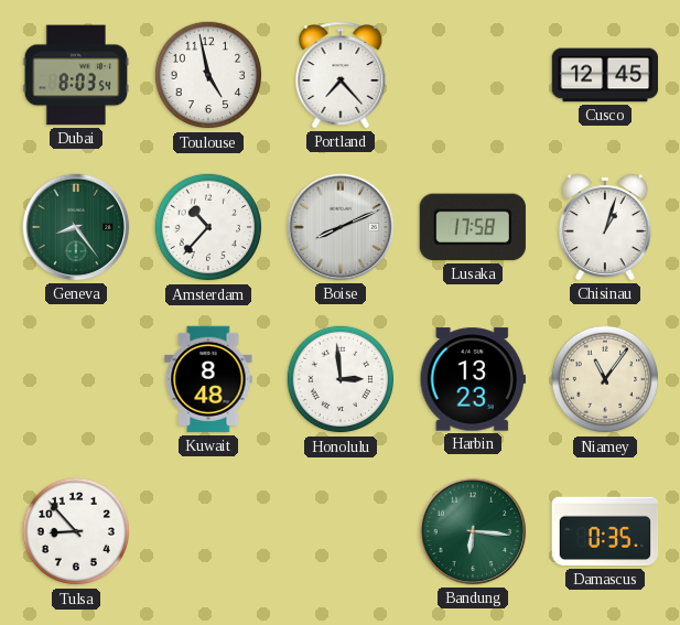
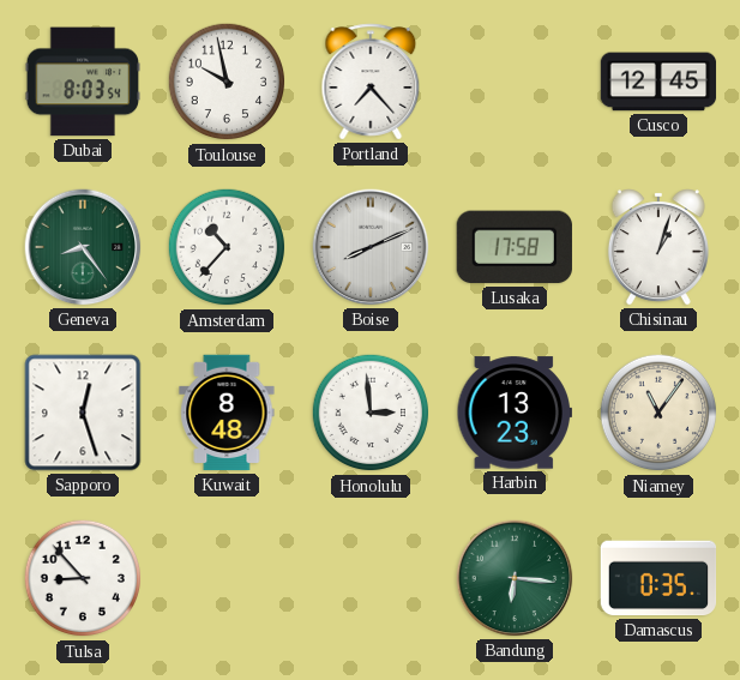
Toulouse: 4:58 -> 9:58 (227, 82)
Sapporo: none -> 12:27 (83, 413)
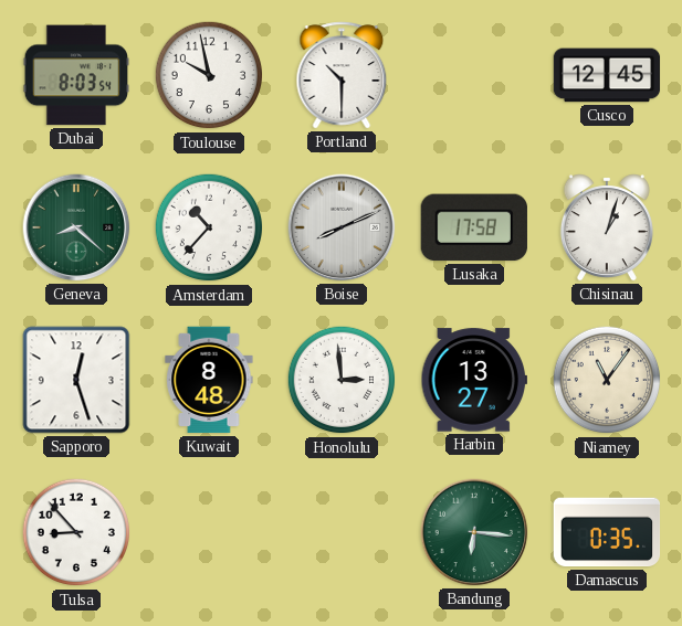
Portland: 7:23 -> 10:30 (342, 75)
Geneva: 8:24 -> 8:22 (76, 227)
Harbin: 13:23 -> 13:27 (473, 380)
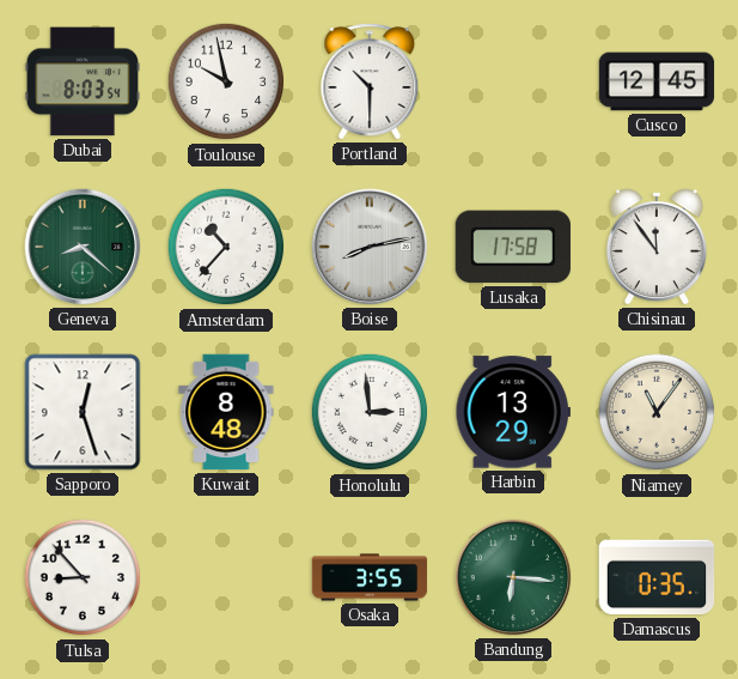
Boise: 8:11 -> 8:13 (370, 247)
Chisinau: 1:03 -> 11:54 (657, 247)
Harbin: 13:27 -> 13:29 (512, 412)
Osaka: none -> 3:55 (370, 577)
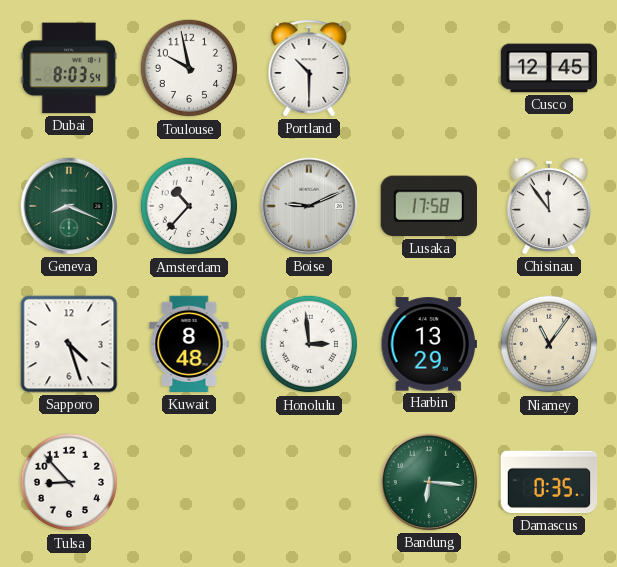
Geneva: 8:22 -> 8:19 (69, 206)
Boise: 8:13 -> 9:11 (309, 206)
Sapporo: 12:27 -> 4:27 (69, 344)
Osaka: 3:55 -> none (370, 577)
